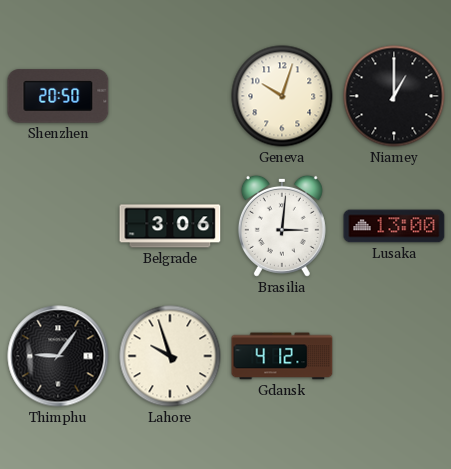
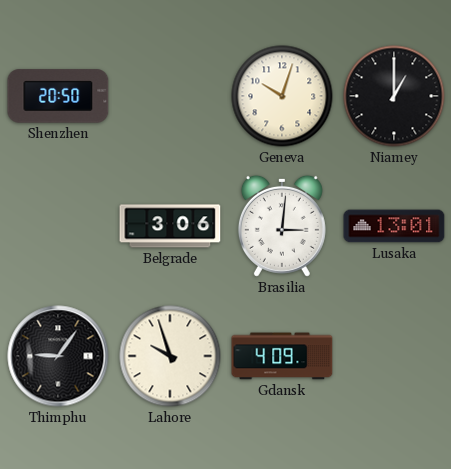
Lusaka: 13:00 -> 13:01 (394, 226)
Gdansk: 4:12 -> 4:09 (282, 356)
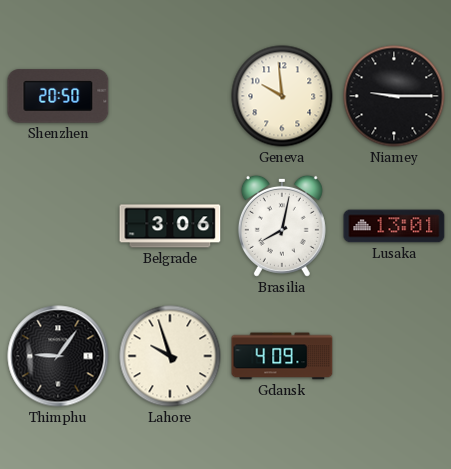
Geneva: 10:03 -> 9:59 (282, 96)
Niamey: 1:00 -> 9:15 (394, 96)
Brasilia: 3:01 -> 8:02 (282, 226)
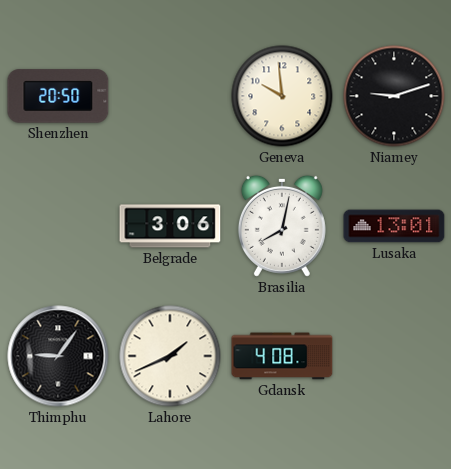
Niamey: 9:15 -> 9:12 (394, 96)
Lahore: 9:57 -> 1:41 (170, 356)
Gdansk: 4:09 -> 4:08 (282, 356)
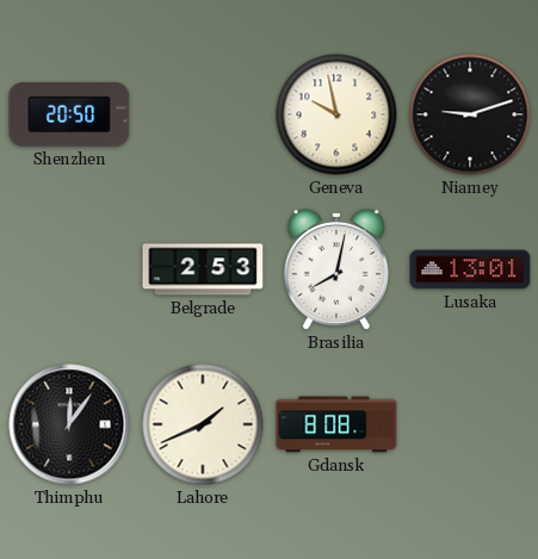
Geneva: 9:59 -> 9:58 (336, 114)
Belgrade: 3:06 -> 2:53 (203, 269)
Thimphu: 9:06 -> 12:06 (69, 424)
Gdansk: 4:08 -> 8:08 (336, 424)
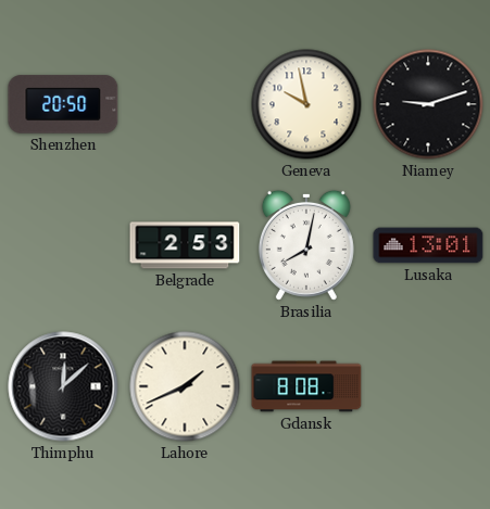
Thimphu: 12:06 -> 12:08 (63, 386)
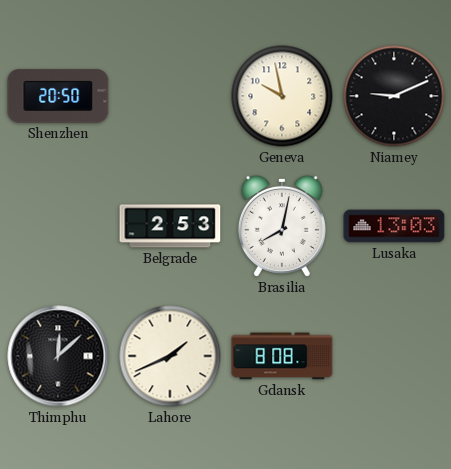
Niamey: 9:12 -> 9:11 (394, 96)
Lusaka: 13:01 -> 13:03 (394, 226)
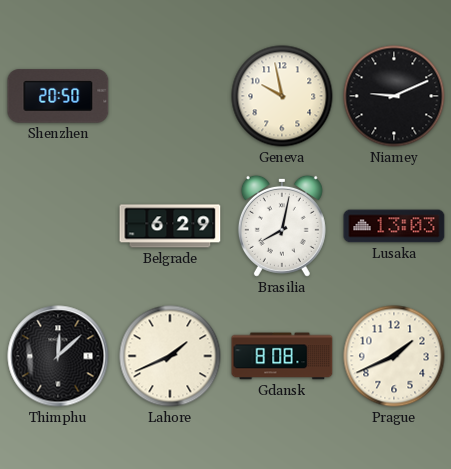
Belgrade: 2:53 -> 6:29 (170, 226)
Prague: none -> 1:41 (394, 356)
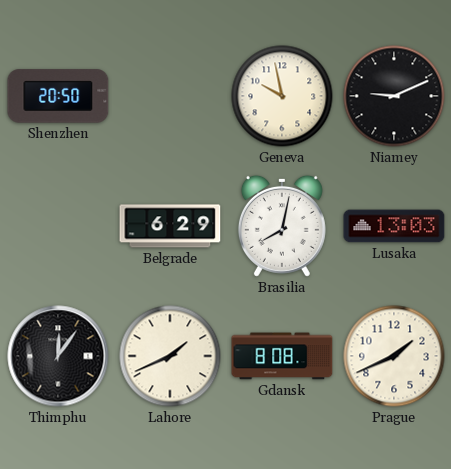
Thimphu: 12:08 -> 12:06 (58, 356)
